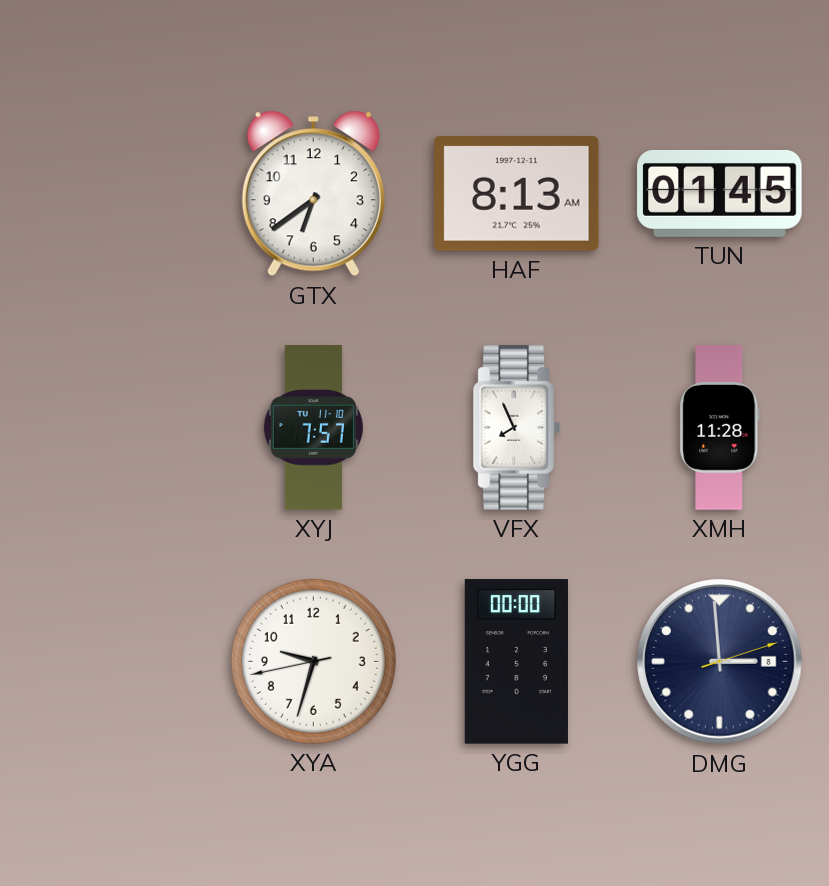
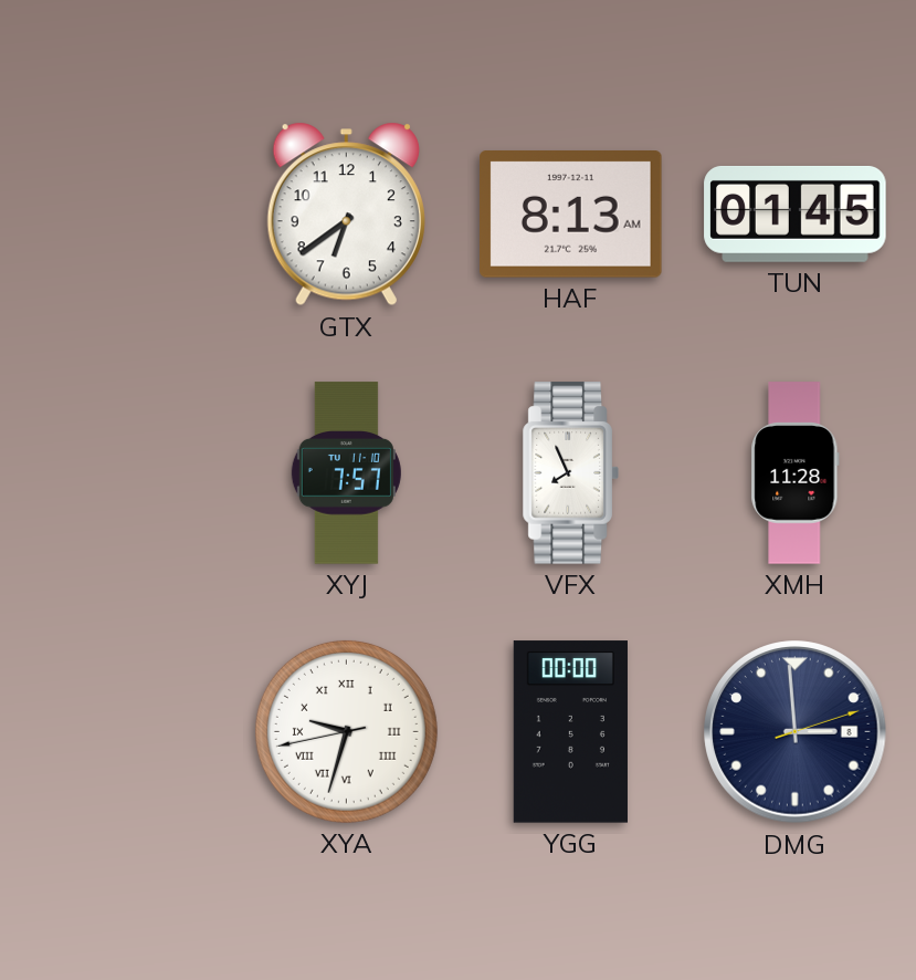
XYA numerals: Arabic -> Roman (346, 731)
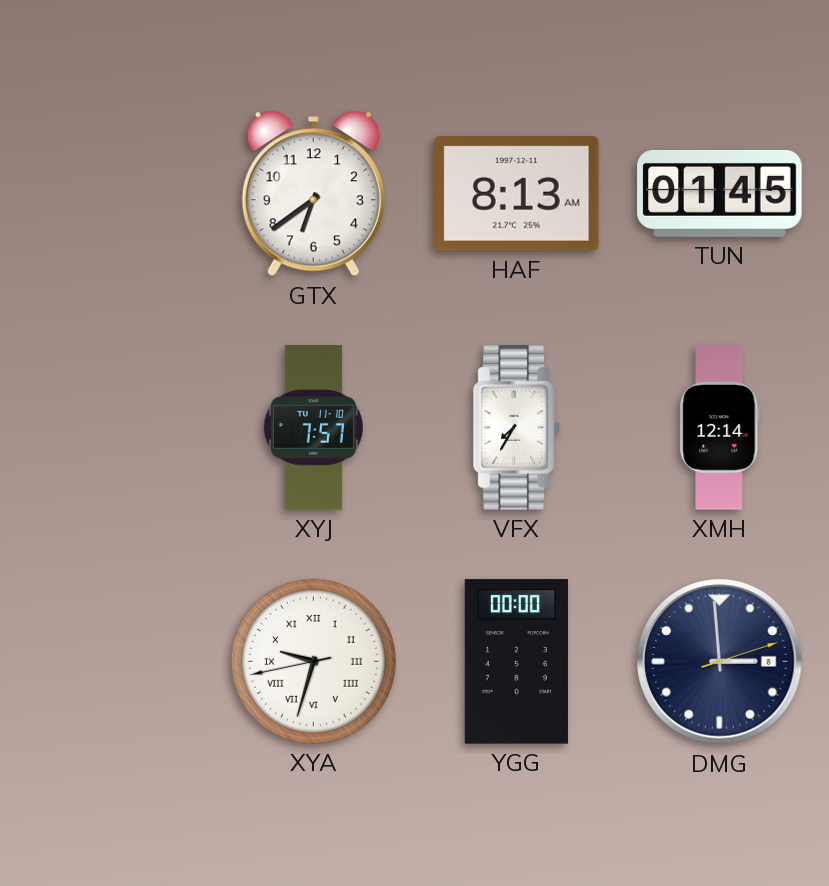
VFX: 7:56 -> 7:35 (516, 428)
XMH: 11:28 -> 12:14 (720, 428)
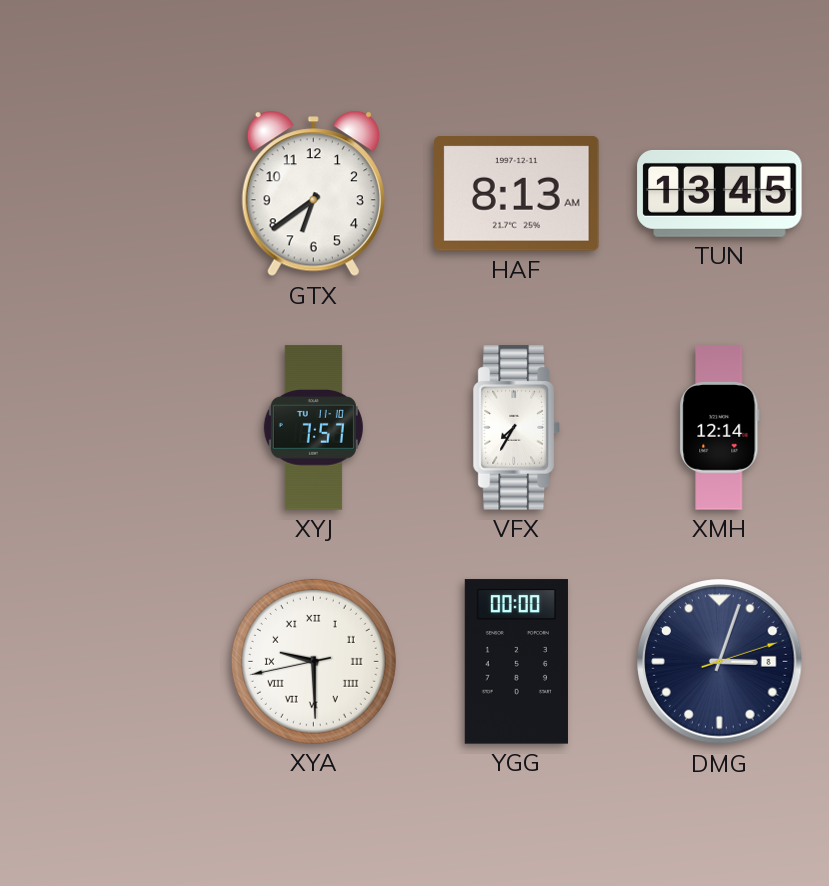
TUN: 01:45 -> 13:45 (720, 193)
XYA: 9:32 -> 9:29 (313, 661)
DMG: 2:59 -> 3:03 (720, 662)
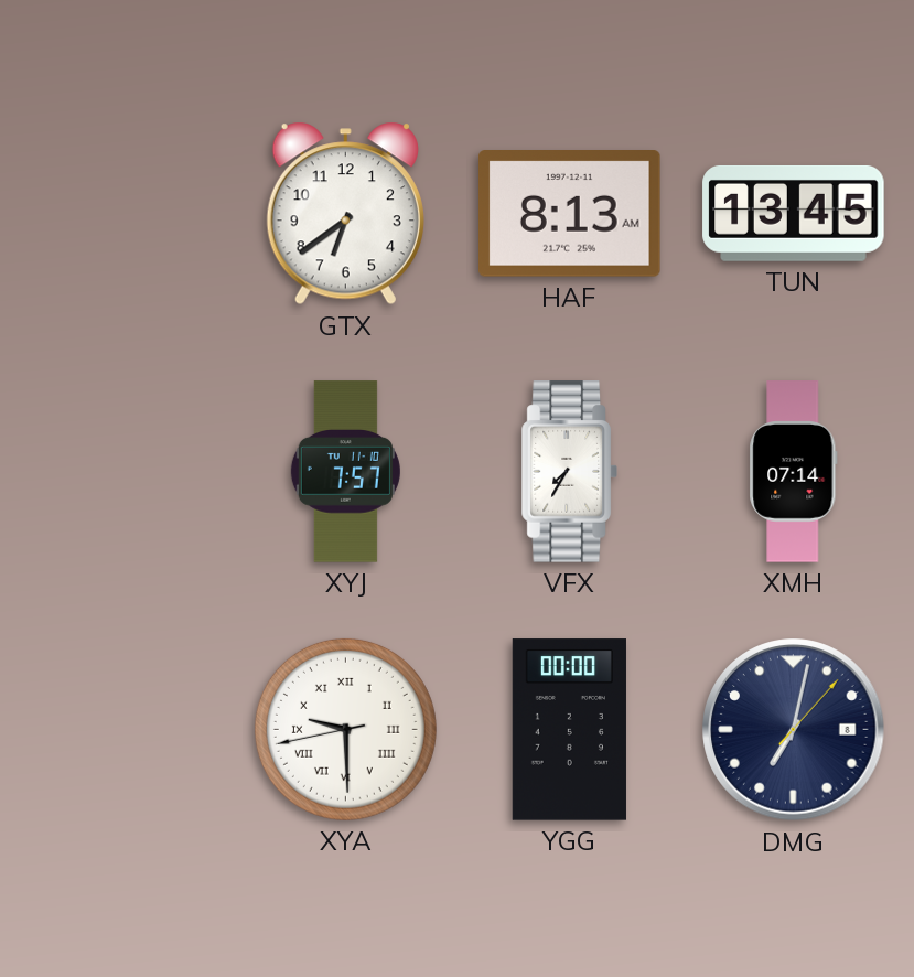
XMH: 12:14 -> 07:14 (794, 472)
DMG: 3:03 -> 7:02 (794, 730)
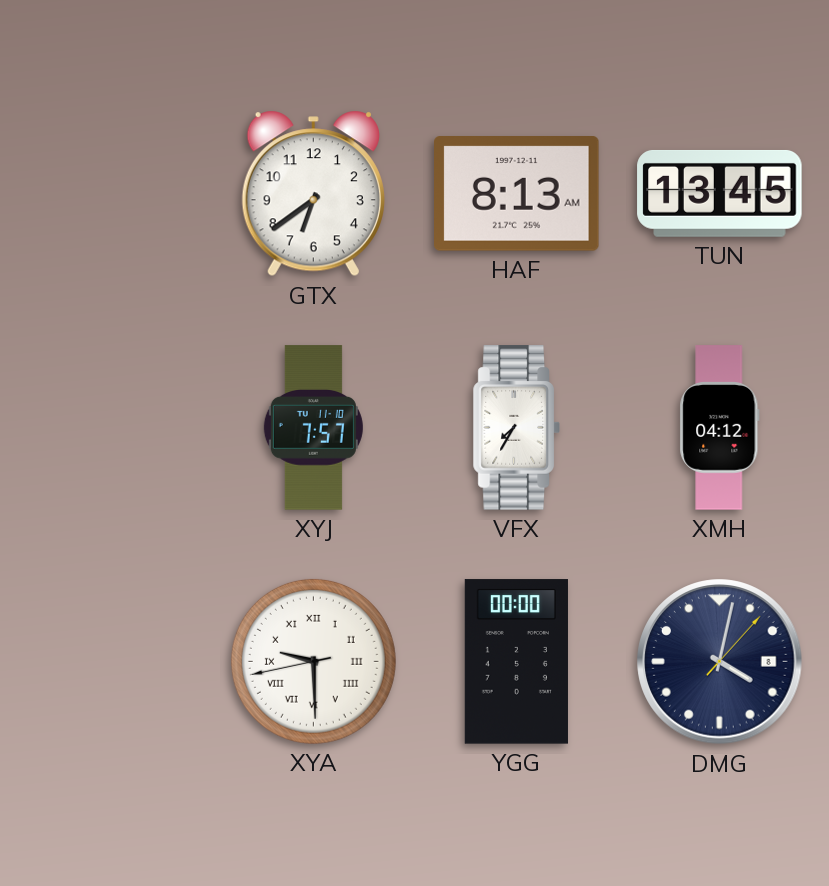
XMH: 07:14 -> 04:12 (720, 428)
DMG: 7:02 -> 4:02 (720, 662)
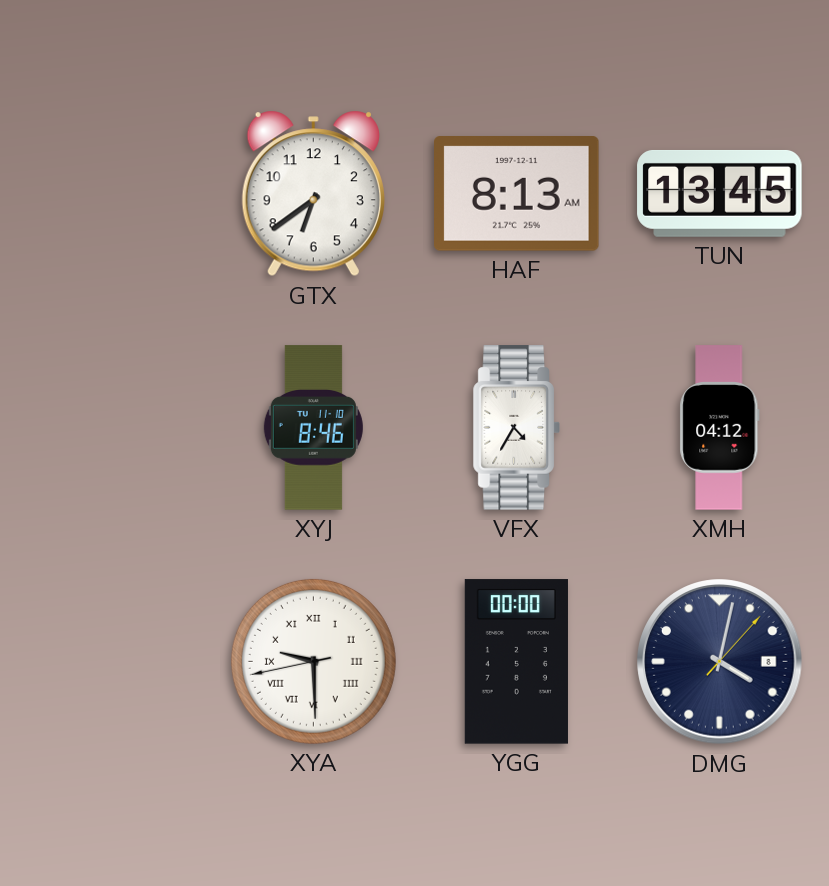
XYJ: 7:57 -> 8:46 (313, 428)
VFX: 7:35 -> 4:35 (516, 428)
